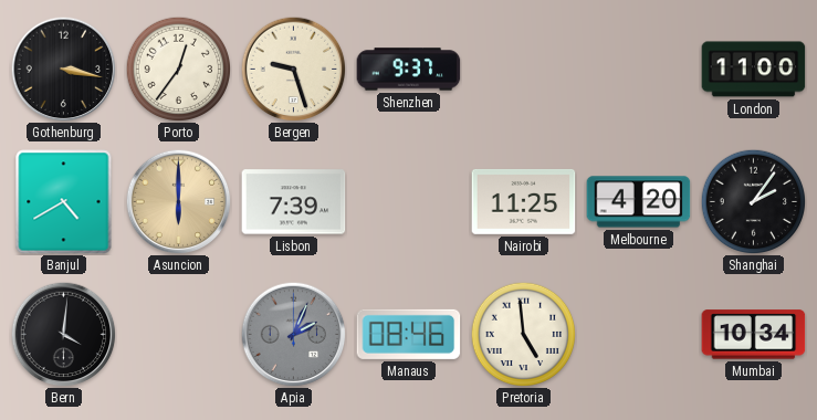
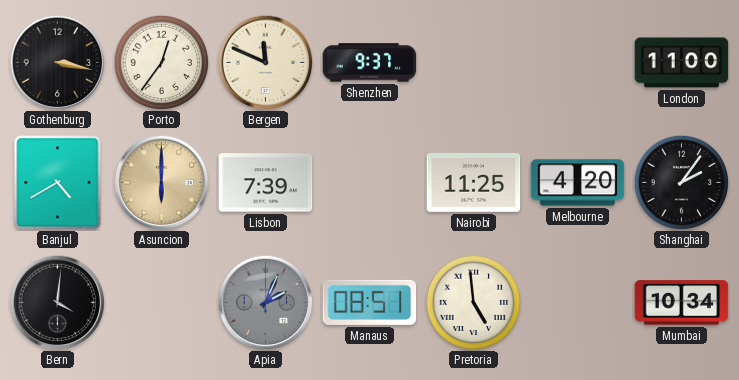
Bergen: 9:27 -> 11:49 (265, 62)
Manaus: 08:46 -> 08:51 (370, 302)
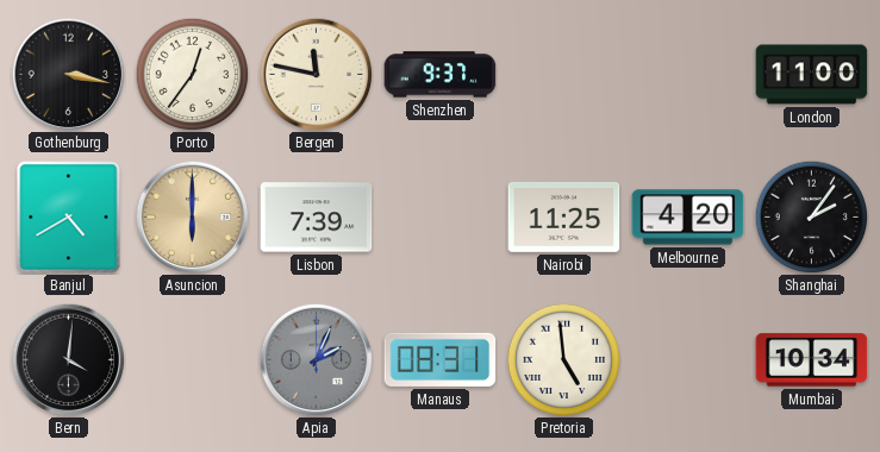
Bergen: 11:49 -> 11:47 (316, 74)
Manaus: 08:51 -> 08:31 (441, 359)
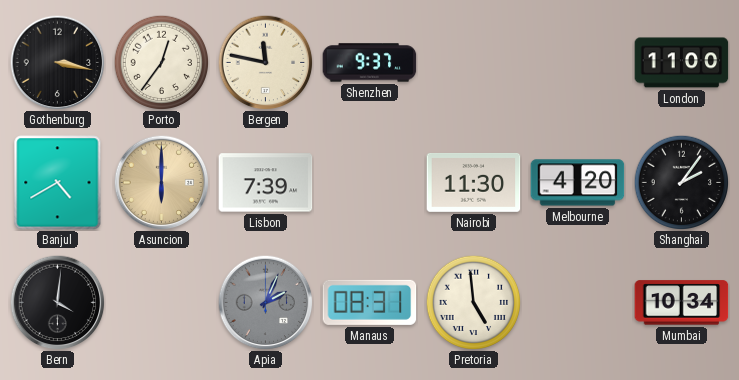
Nairobi: 11:25 -> 11:30 (474, 182)
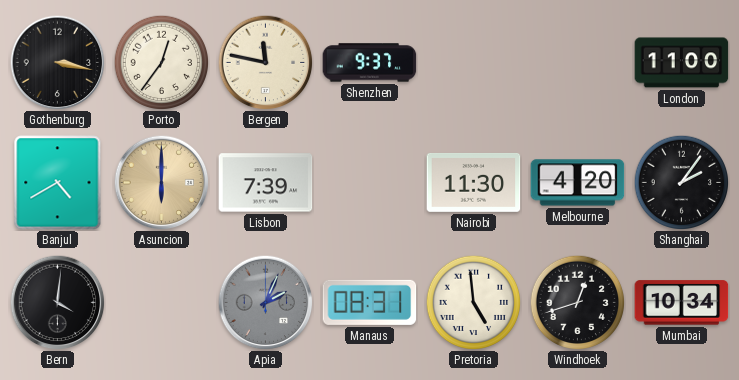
Windhoek: none -> 12:42 (577, 302)
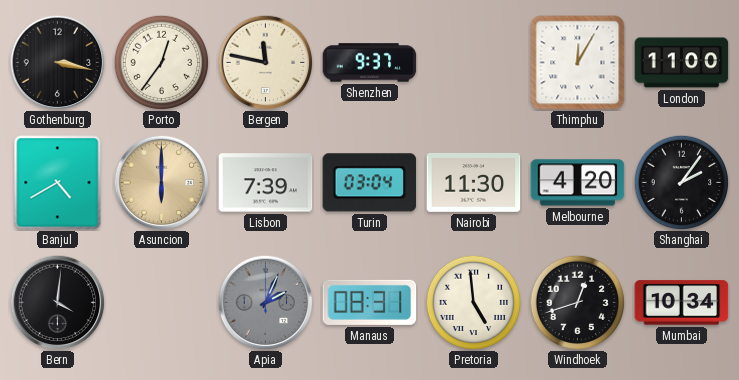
Thimphu: none -> 12:05 (578, 63)
Turin: none -> 03:04 (370, 183)
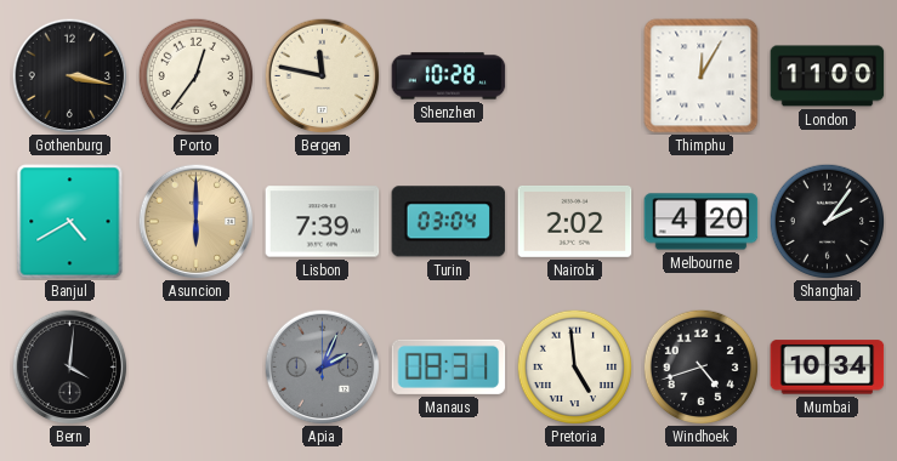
Shenzhen: 9:37 -> 10:28 (449, 76)
Nairobi: 11:30 -> 2:02 (575, 221)
Windhoek: 12:42 -> 4:42 (700, 366)
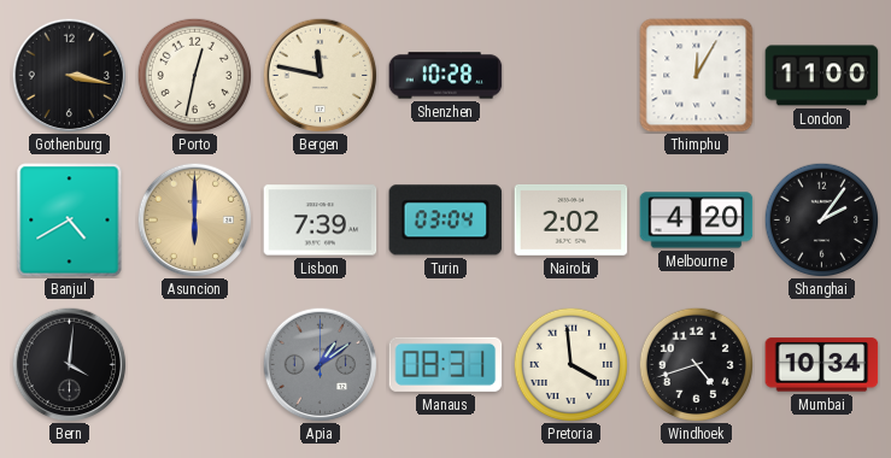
Porto: 12:36 -> 12:32 (194, 75)
Apia: 2:04 -> 1:09 (320, 364)
Pretoria: 4:59 -> 3:59 (570, 364)
